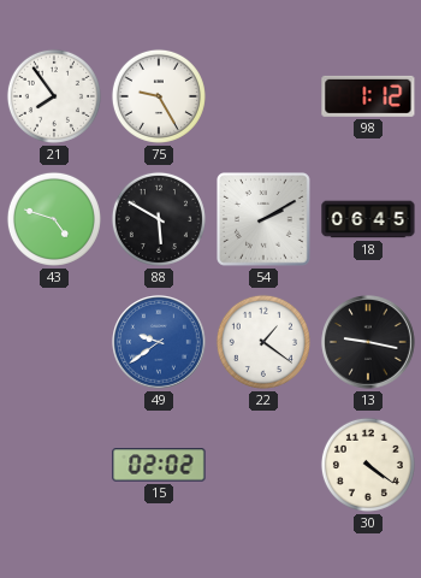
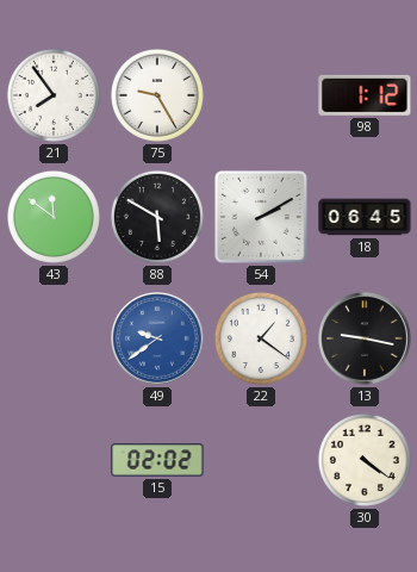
43: 4:48 -> 11:51 (54, 217)
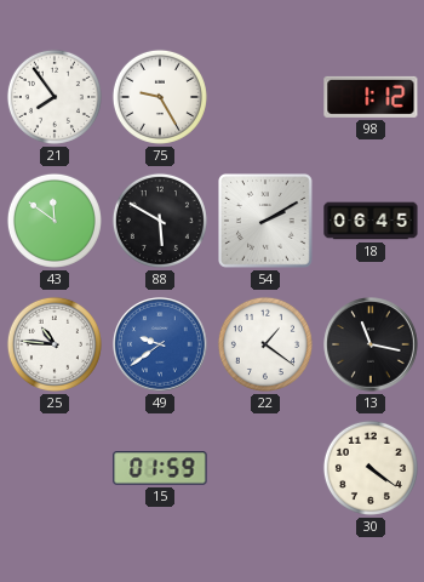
25: none -> 10:46 (55, 344)
13: 9:17 -> 11:17 (371, 344)
15: 02:02 -> 01:59 (160, 468)
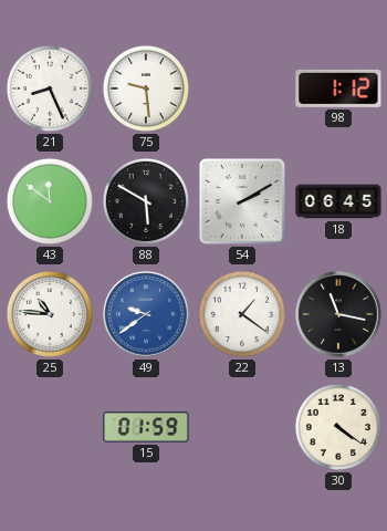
21: 7:54 -> 8:26 (50, 88)
75: 9:25 -> 9:29 (146, 88)
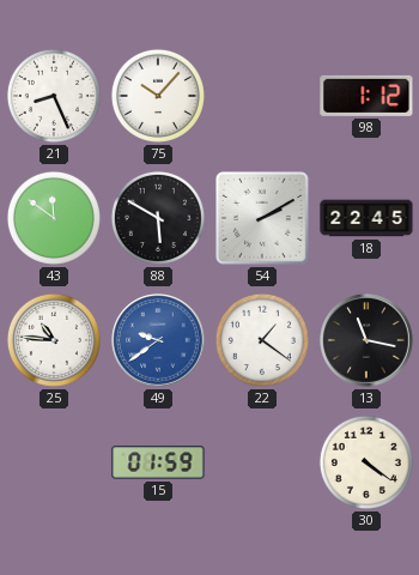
75: 9:29 -> 10:07 (158, 96)
18: 06:45 -> 22:45 (366, 218)
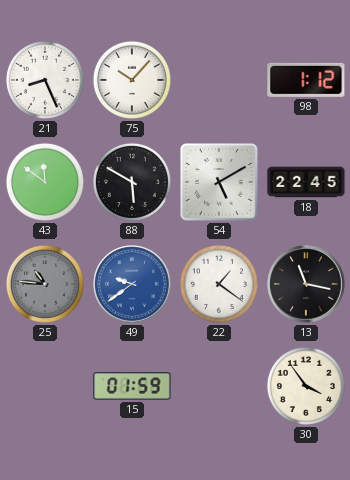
54: 2:10 -> 5:10 (220, 183)
25 dial: white -> grey (45, 284)
30: 4:21 -> 3:54 (306, 386)
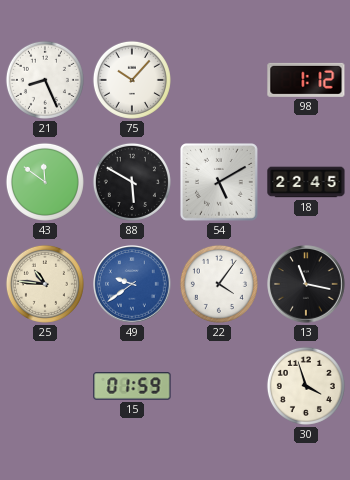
25 dial: grey -> cream (45, 284)
22: 1:21 -> 4:06 (219, 284)
30: 3:54 -> 3:57 (306, 386)
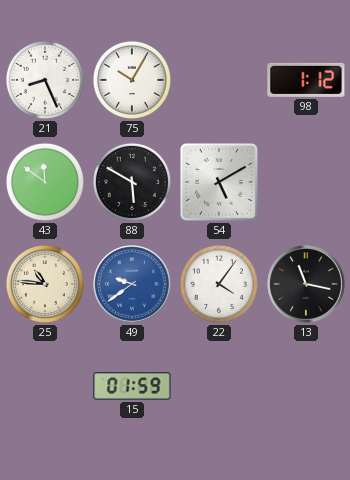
75: 10:07 -> 10:05 (132, 80)
18: 22:45 -> none (306, 182)
30: 3:57 -> none (306, 386)
